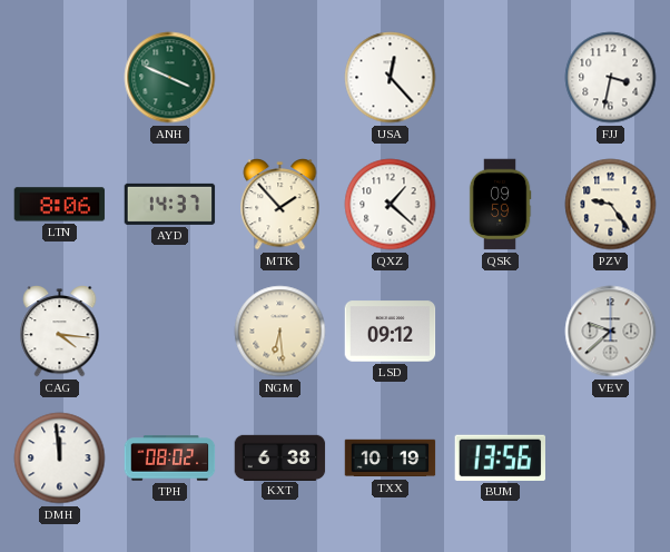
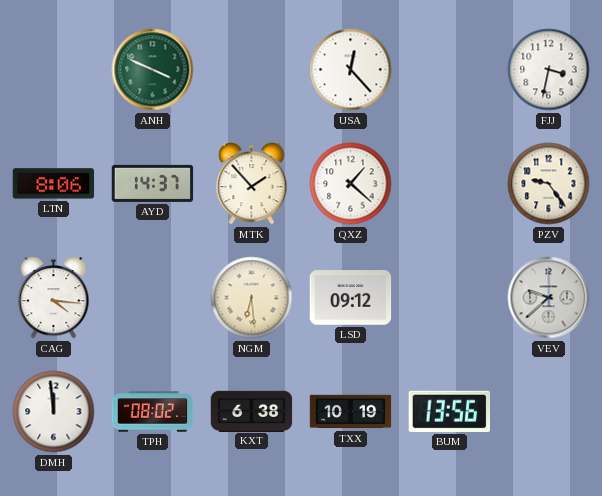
QSK: 09:59 -> none (500, 205)
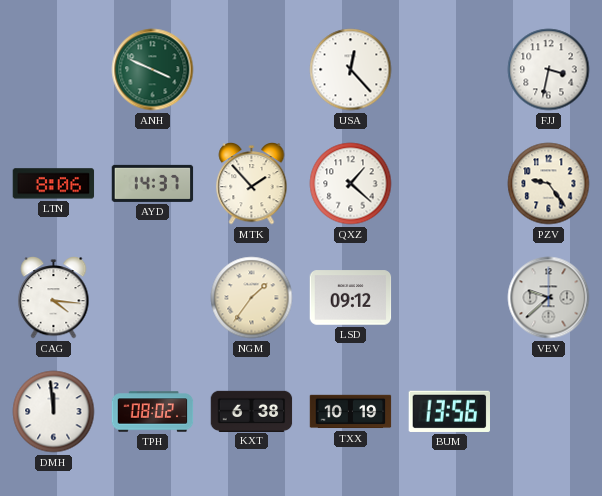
NGM: 6:29 -> 1:36 (252, 298)
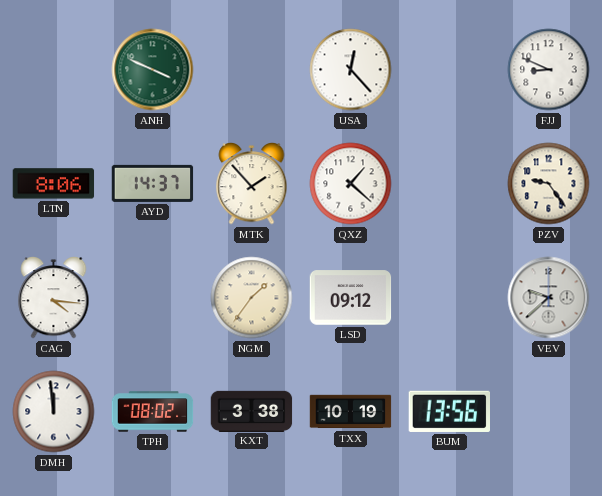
FJJ: 3:32 -> 8:49 (549, 70)
KXT: 6:38 -> 3:38 (252, 411)
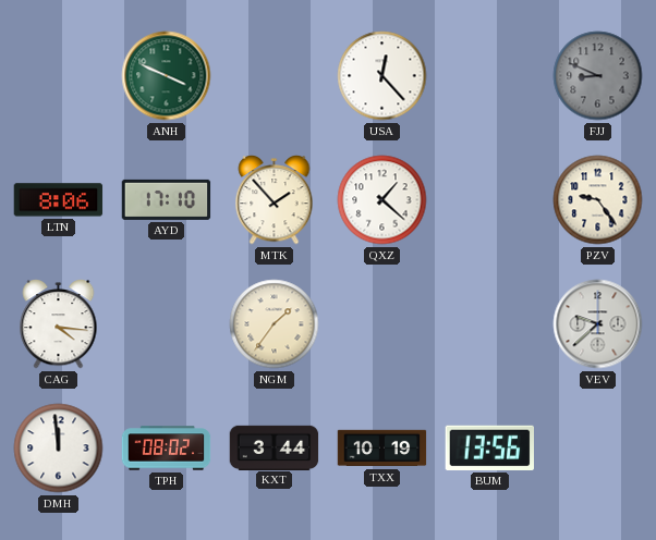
FJJ dial: white -> grey (598, 76)
AYD: 14:37 -> 17:10 (167, 199)
LSD: 09:12 -> none (351, 298)
KXT: 3:38 -> 3:44 (275, 447)
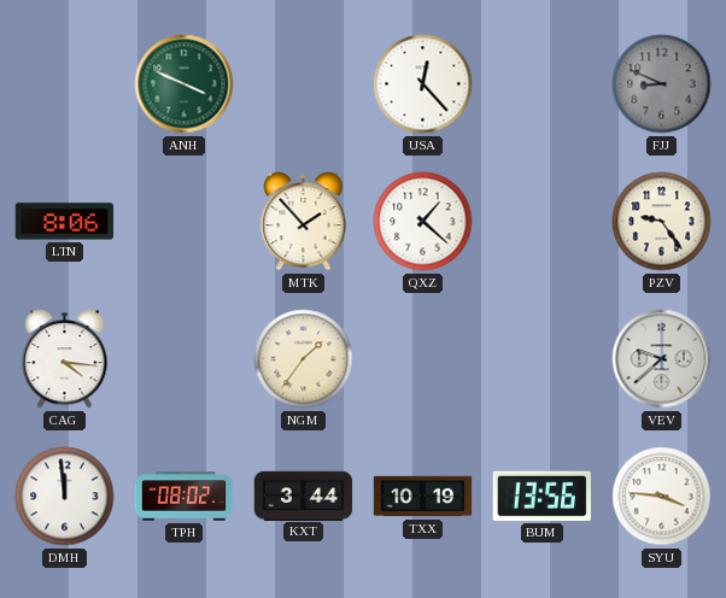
AYD: 17:10 -> none (167, 199)
SYU: none -> 3:46 (662, 497)
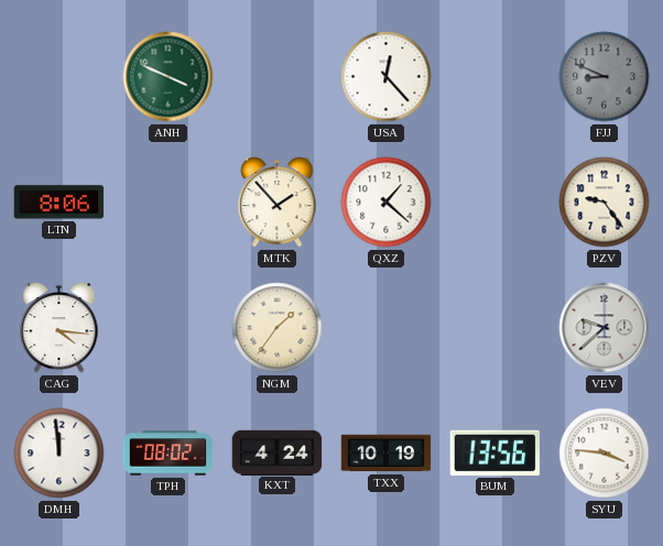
KXT: 3:44 -> 4:24 (278, 452)
